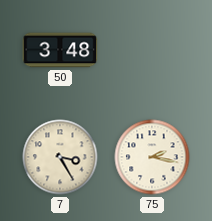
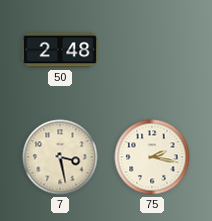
50: 3:48 -> 2:48 (60, 50)
7: 3:25 -> 3:28 (60, 157)
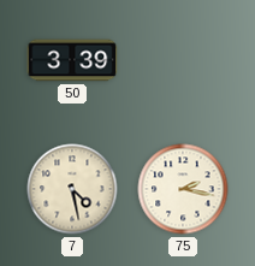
50: 2:48 -> 3:39 (72, 60)
7: 3:28 -> 4:28 (72, 189)
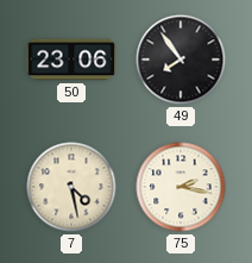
50: 3:39 -> 23:06 (71, 60)
49: none -> 7:54 (181, 60)
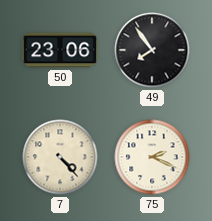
7: 4:28 -> 4:23 (60, 157)
75: 2:17 -> 2:19 (152, 157)
